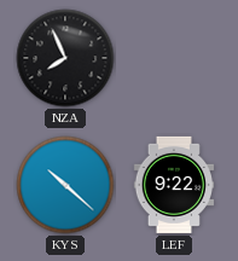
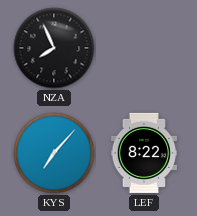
KYS: 10:22 -> 7:07 (54, 153)
LEF: 9:22 -> 8:22 (144, 153)
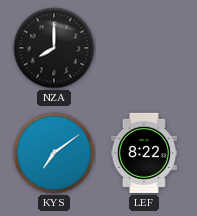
NZA: 7:56 -> 8:00 (54, 48)
KYS: 7:07 -> 7:09 (54, 153)
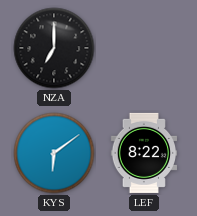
NZA: 8:00 -> 7:00 (54, 48)
KYS: 7:09 -> 6:09 (54, 153)
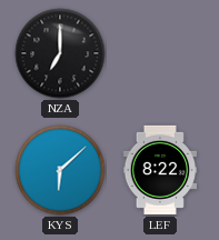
KYS: 6:09 -> 6:08 (60, 170)
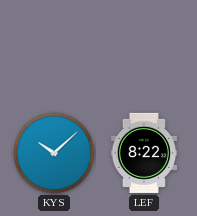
NZA: 7:00 -> none (60, 53)
KYS: 6:08 -> 10:08 (54, 153)
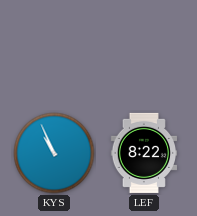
KYS: 10:08 -> 10:56 (54, 153)
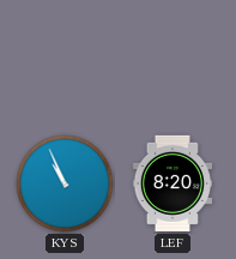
LEF: 8:22 -> 8:20 (173, 183)
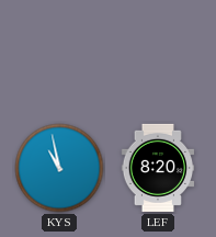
KYS: 10:56 -> 10:58 (59, 168)
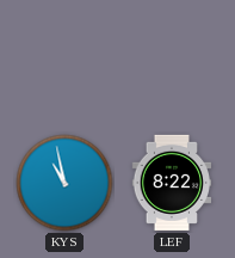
LEF: 8:20 -> 8:22 (172, 183)
